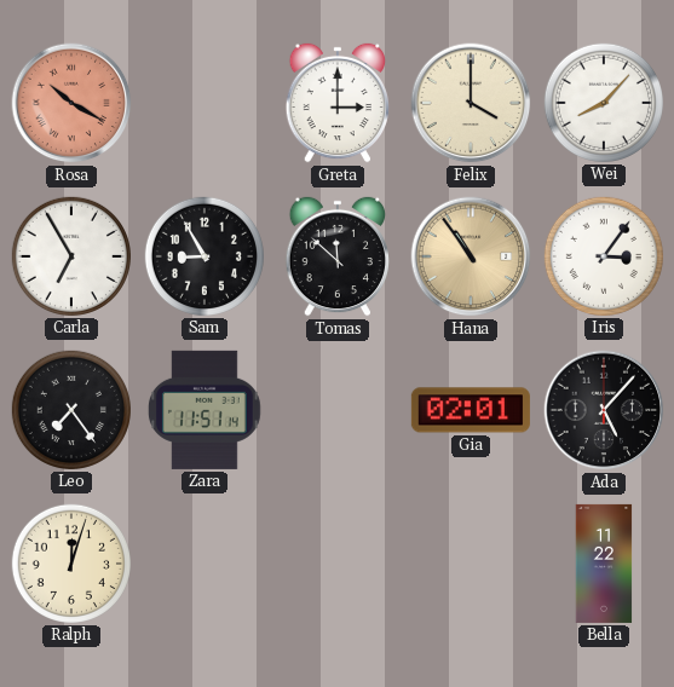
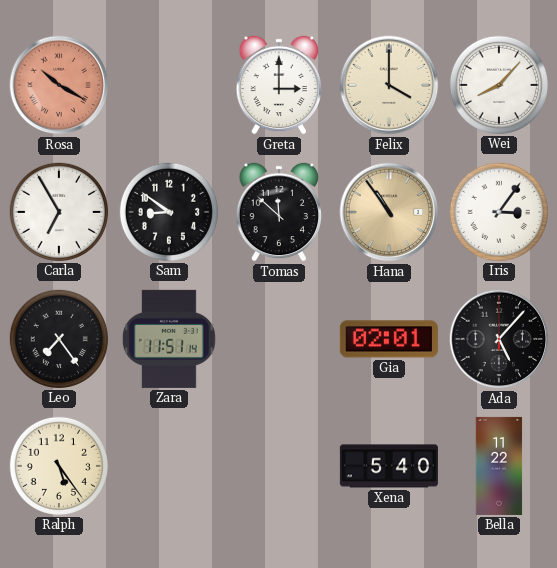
Sam: 8:55 -> 8:51 (169, 212)
Ralph: 12:03 -> 5:24 (59, 466)
Xena: none -> 5:40 (389, 466)
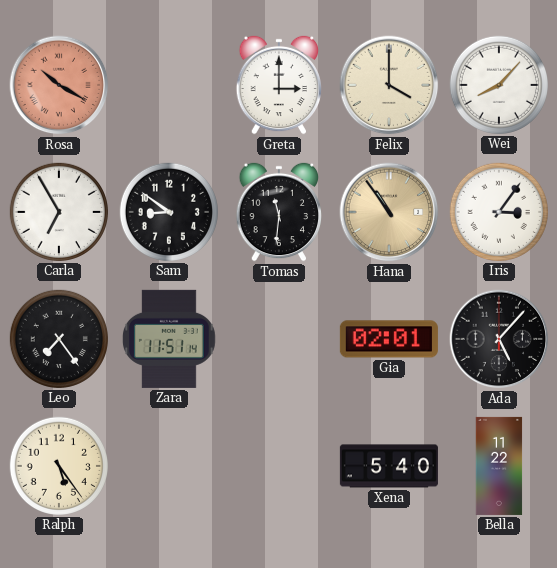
Tomas: 11:52 -> 11:31 (278, 212)
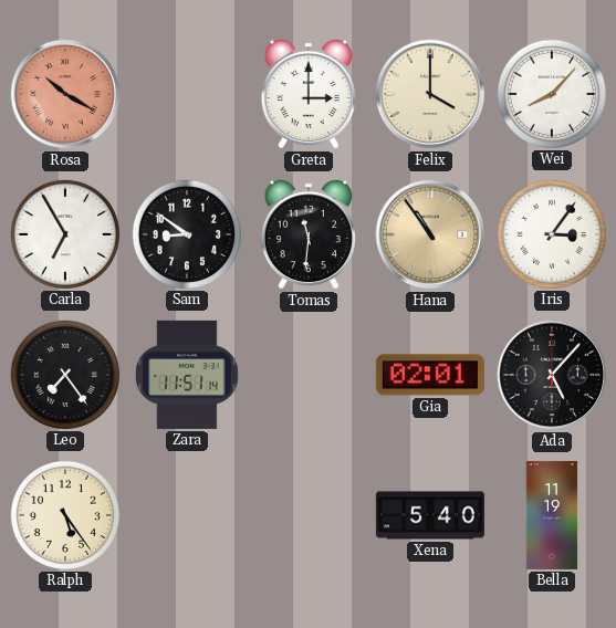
Bella: 11:22 -> 11:19 (552, 515)
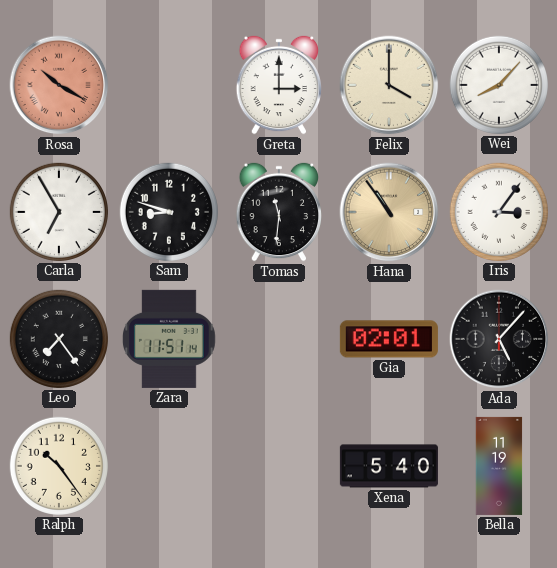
Sam: 8:51 -> 8:48 (169, 212)
Ralph: 5:24 -> 10:24 (59, 466)
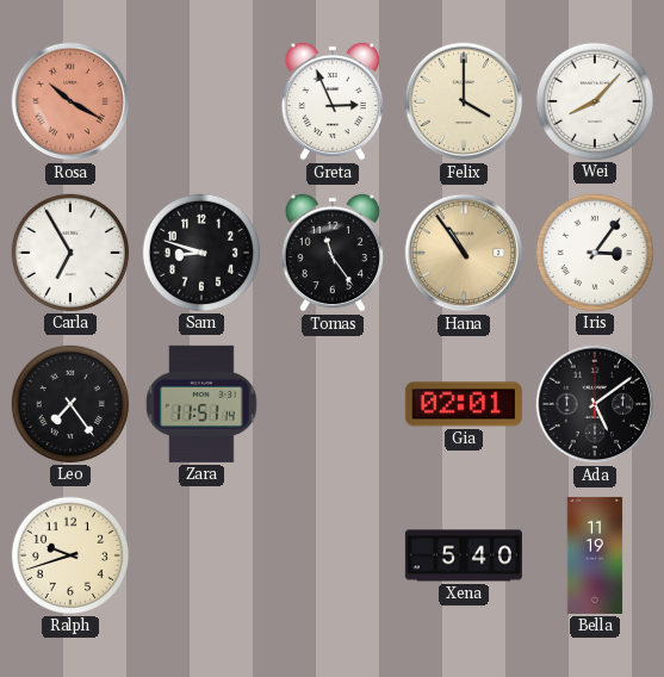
Greta: 3:00 -> 2:56 (331, 101)
Tomas: 11:31 -> 11:24 (331, 253)
Ada: 5:07 -> 5:09 (595, 404)
Ralph: 10:24 -> 9:42 (70, 555)
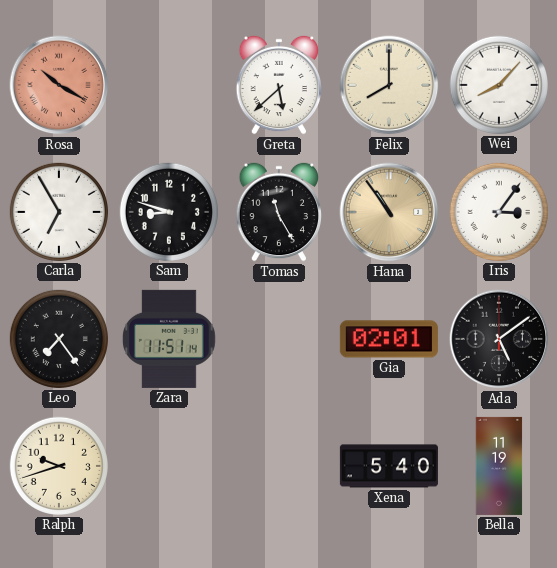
Greta: 2:56 -> 5:38 (278, 85)
Felix: 4:00 -> 8:00 (389, 85)
Tomas: 11:24 -> 11:25 (278, 212)
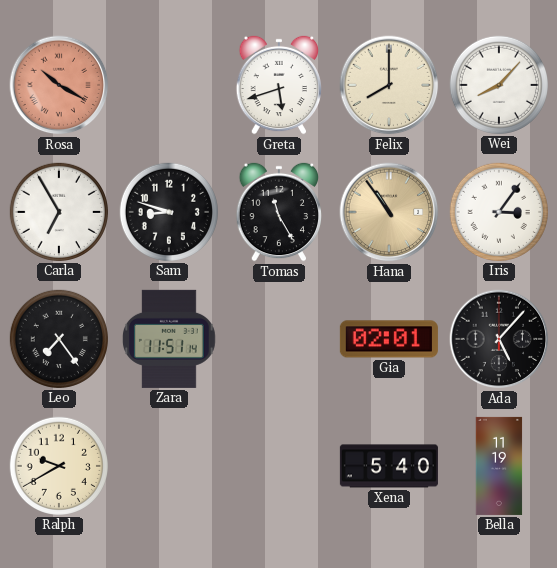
Greta: 5:38 -> 5:42 (278, 85)
Ada: 5:09 -> 5:07 (499, 339)
Ralph: 9:42 -> 9:40 (59, 466)
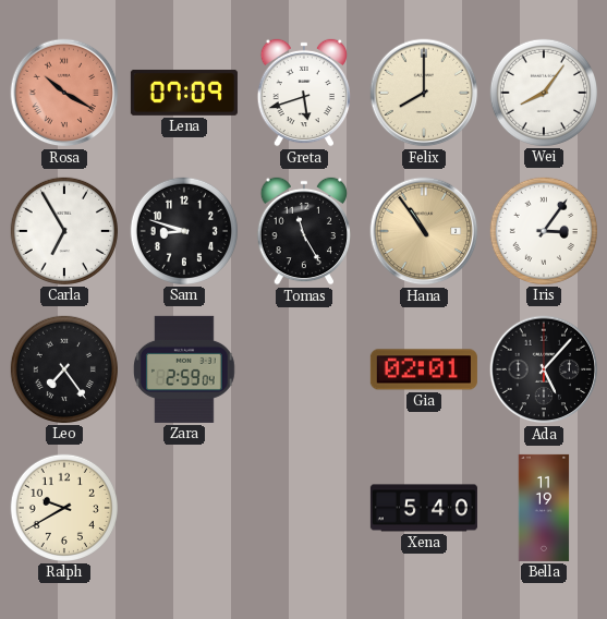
Lena: none -> 07:09 (184, 93)
Wei: 8:07 -> 8:06 (544, 93)
Zara: 11:51 -> 2:59 (184, 369)
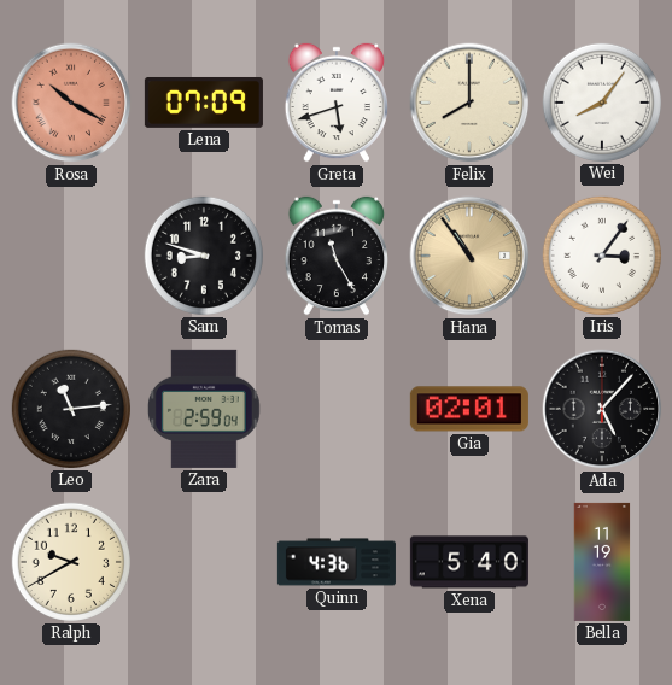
Carla: 6:55 -> none (64, 231)
Leo: 7:24 -> 11:14 (71, 409)
Quinn: none -> 4:36 (337, 562)
